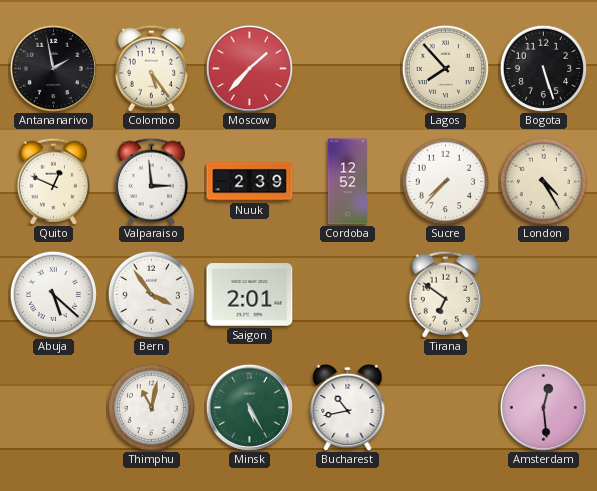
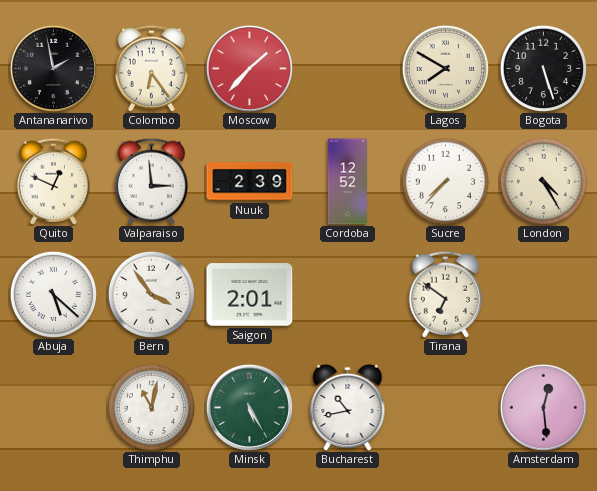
Colombo: 5:24 -> 6:24 (151, 68)
Lagos: 7:53 -> 7:50 (445, 68)
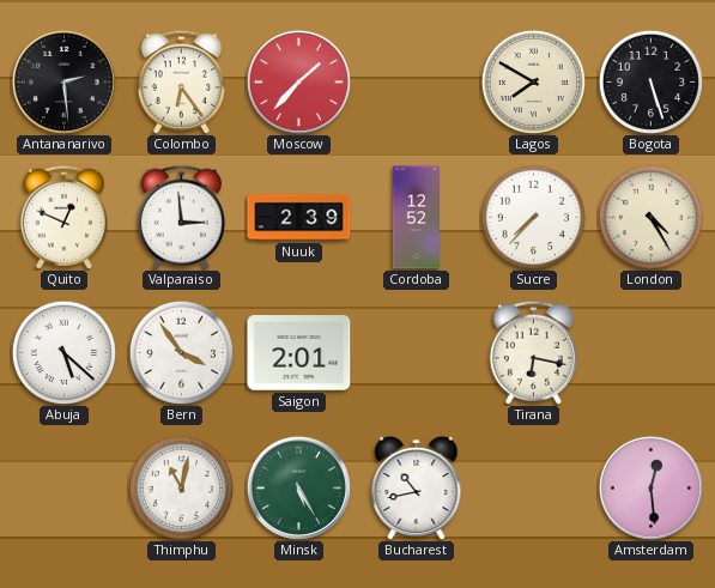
Antananarivo: 1:58 -> 2:29 (63, 81)
Tirana: 6:51 -> 6:17 (533, 352)
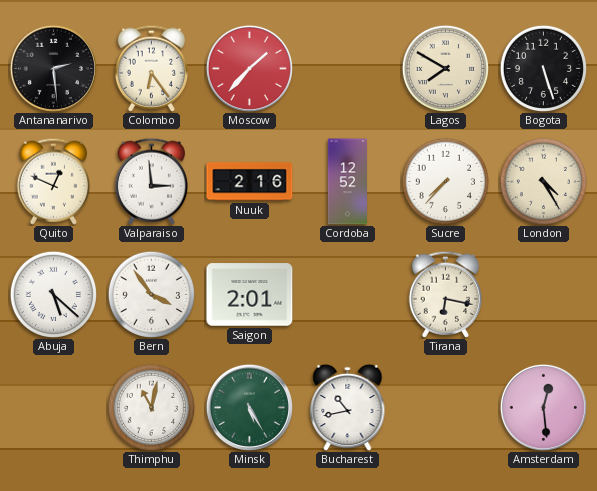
Nuuk: 2:39 -> 2:16 (250, 182)
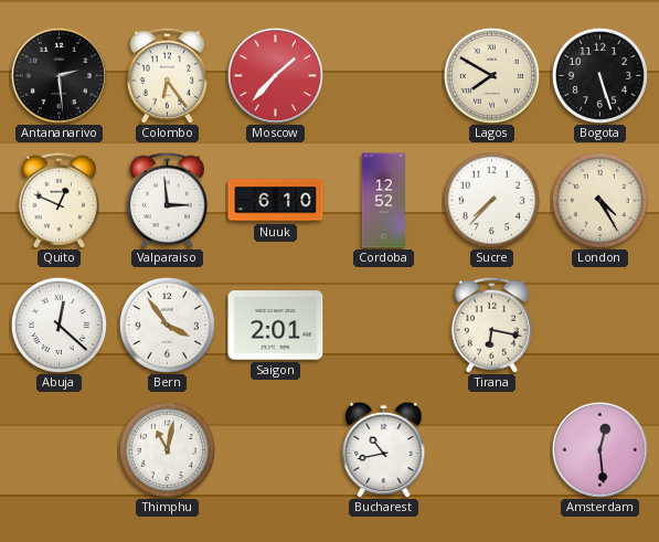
Nuuk: 2:16 -> 6:10 (276, 201)
Abuja: 5:22 -> 12:22 (59, 325)
Minsk: 5:25 -> none (249, 407)
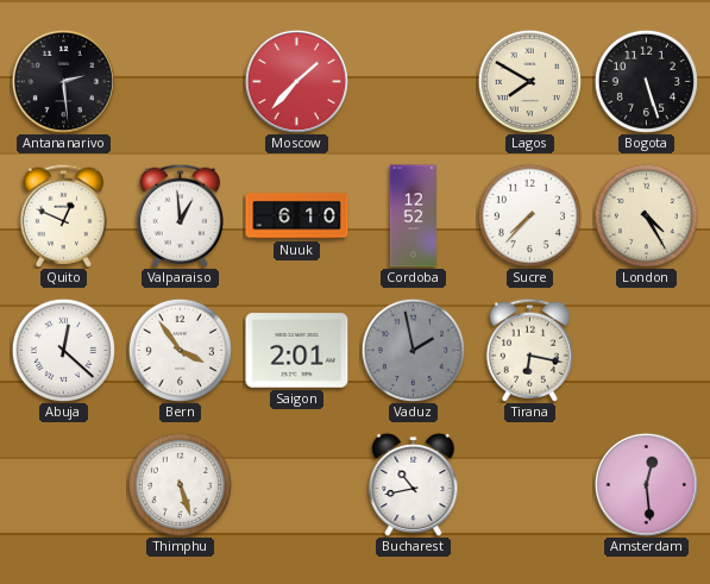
Colombo: 6:24 -> none (167, 75)
Valparaiso: 2:59 -> 12:59 (180, 215)
Vaduz: none -> 1:58 (413, 350)
Thimphu: 11:02 -> 5:27 (180, 484)
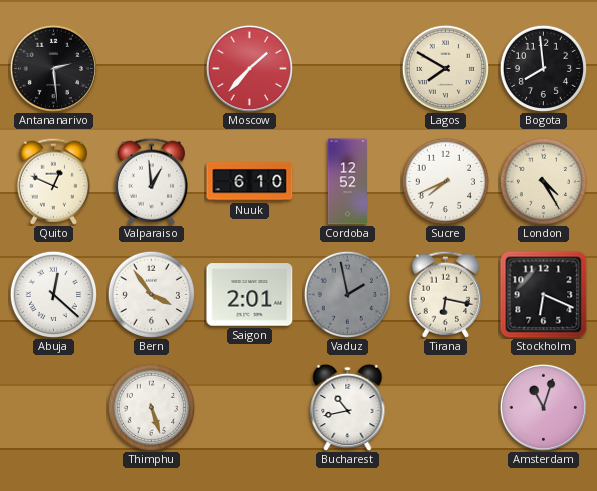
Bogota: 5:27 -> 7:59 (543, 68)
Sucre: 7:37 -> 7:41 (445, 181)
Stockholm: none -> 6:19 (544, 295)
Amsterdam: 12:29 -> 11:03 (543, 407)
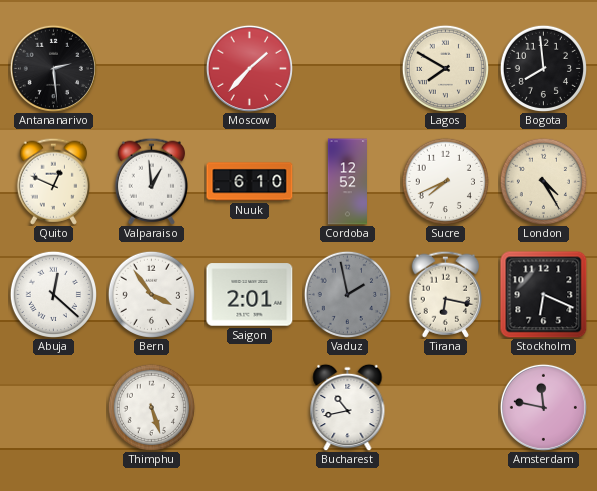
Amsterdam: 11:03 -> 11:47 (543, 407)
